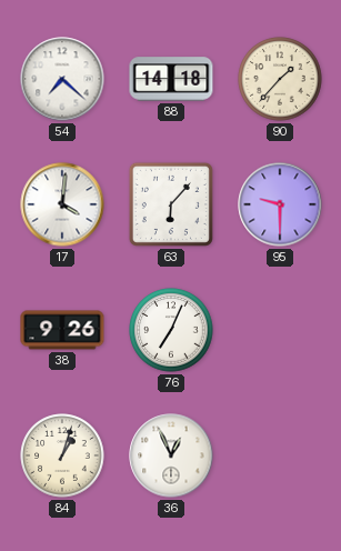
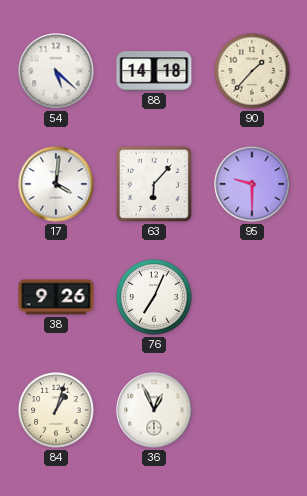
54: 7:22 -> 5:22 (56, 71)
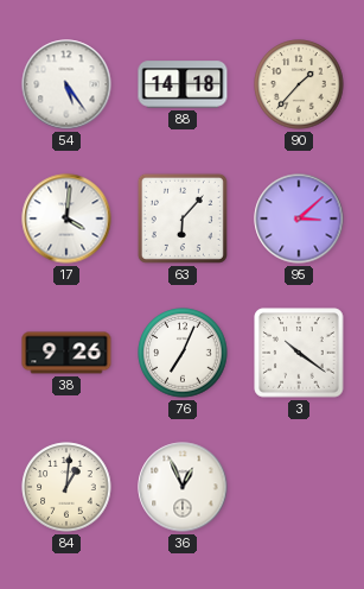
54: 5:22 -> 5:24 (66, 84)
95: 9:30 -> 3:08 (299, 218)
3: none -> 10:21 (299, 353)
84: 1:03 -> 1:01 (66, 487)
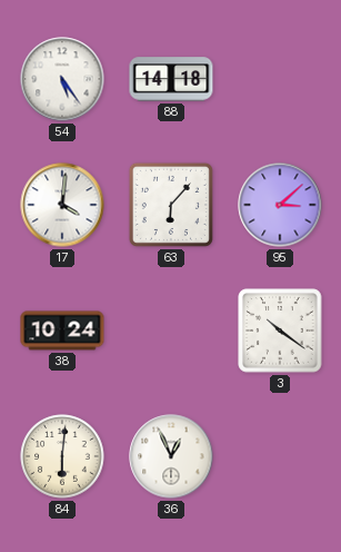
90: 1:37 -> none (299, 84)
38: 9:26 -> 10:24 (62, 331)
76: 7:04 -> none (183, 353)
84: 1:01 -> 6:01 (62, 456)
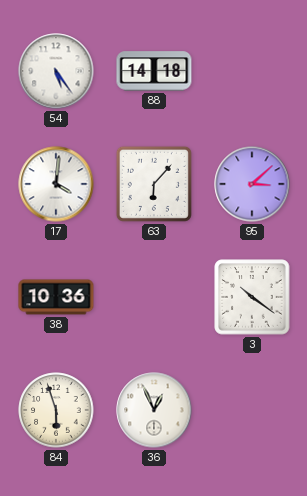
38: 10:24 -> 10:36 (56, 297)
84: 6:01 -> 5:57 (56, 410)
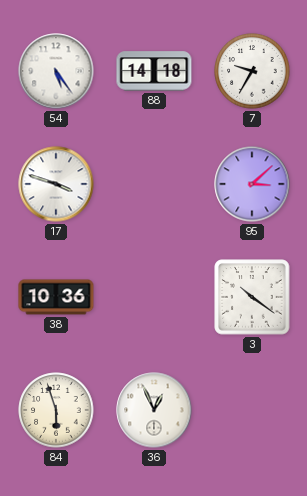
7: none -> 9:35 (252, 71)
17: 4:01 -> 3:48 (56, 184)
63: 6:07 -> none (154, 184)
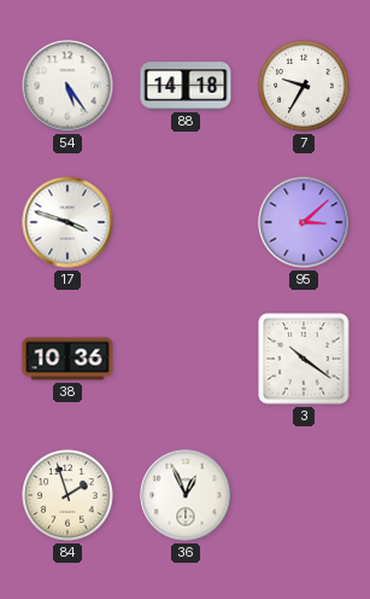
84: 5:57 -> 1:57 (67, 495)
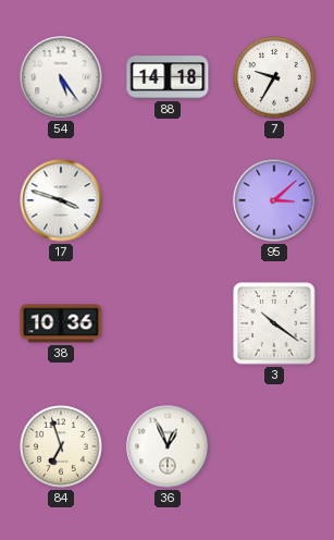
84: 1:57 -> 6:57 (61, 446)
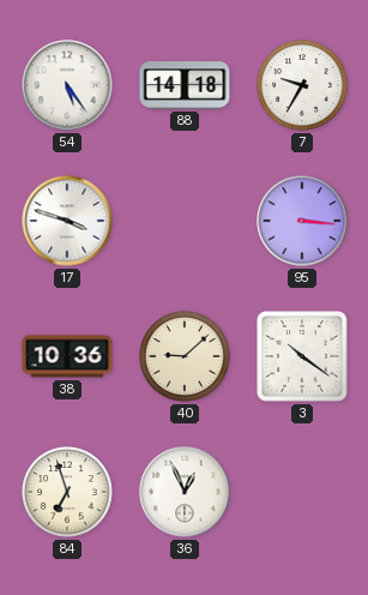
95: 3:08 -> 3:16 (302, 221)
40: none -> 9:08 (185, 356)
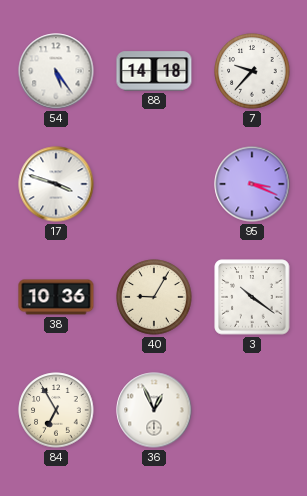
7: 9:35 -> 9:37 (252, 71)
95: 3:16 -> 3:19 (252, 184)
40: 9:08 -> 9:05 (154, 297)
84: 6:57 -> 6:55 (56, 410)
